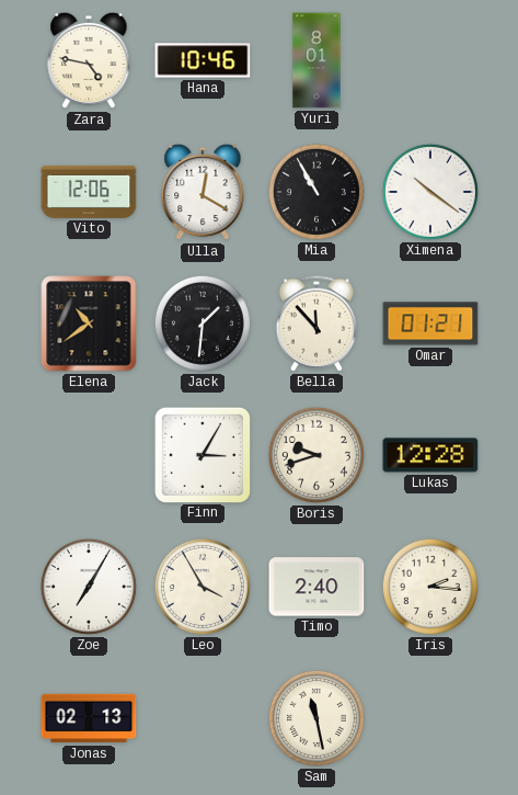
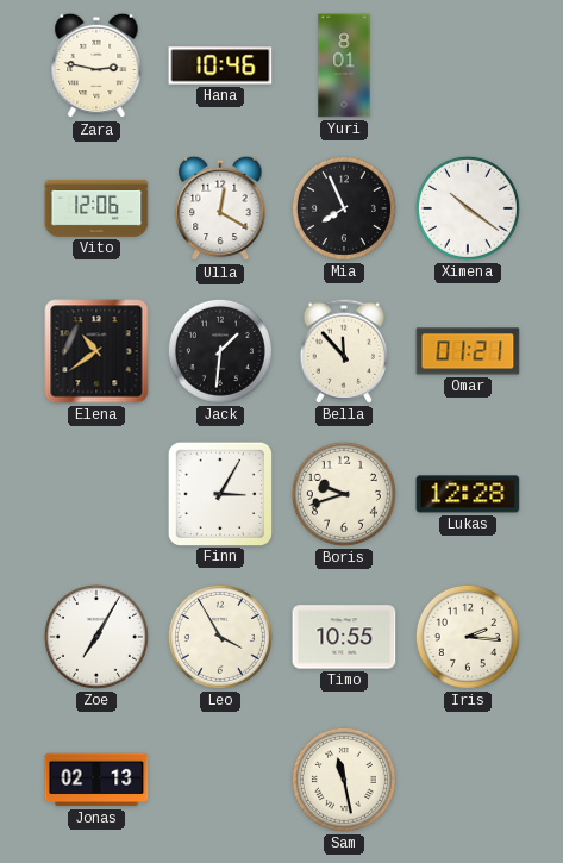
Zara: 4:47 -> 2:47 (96, 65)
Mia: 10:55 -> 7:56 (344, 208)
Timo: 2:40 -> 10:55 (344, 637)
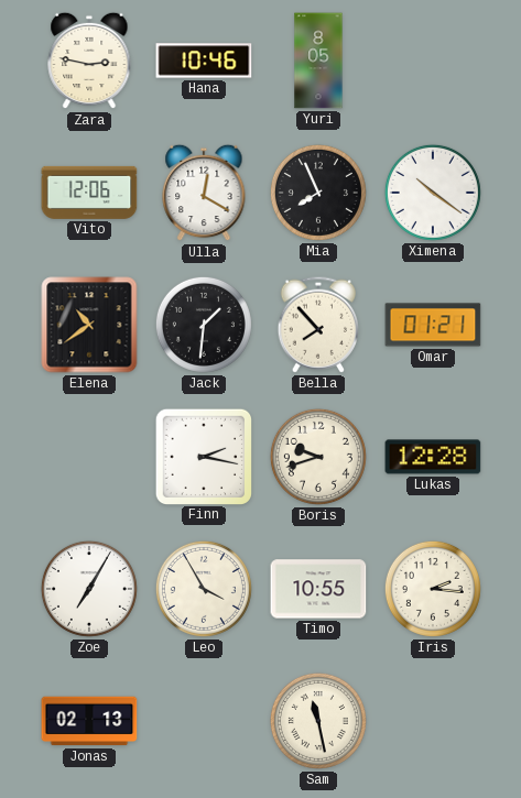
Yuri: 8:01 -> 8:05 (318, 61)
Bella: 11:53 -> 7:53 (317, 325)
Finn: 3:05 -> 2:17 (203, 456)
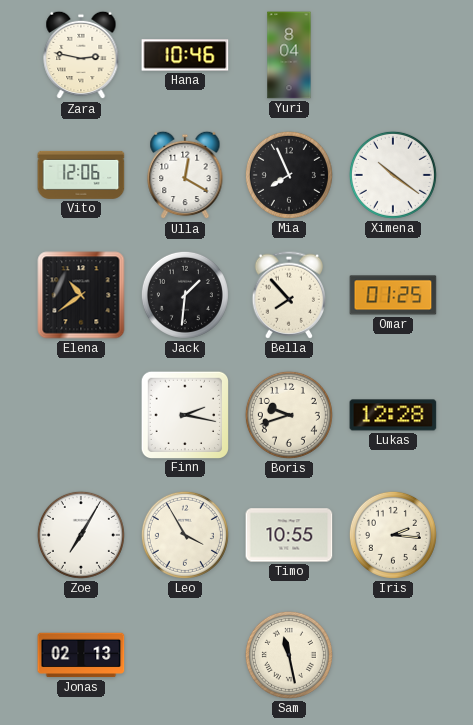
Yuri: 8:05 -> 8:04 (289, 55)
Omar: 01:21 -> 01:25 (393, 295)
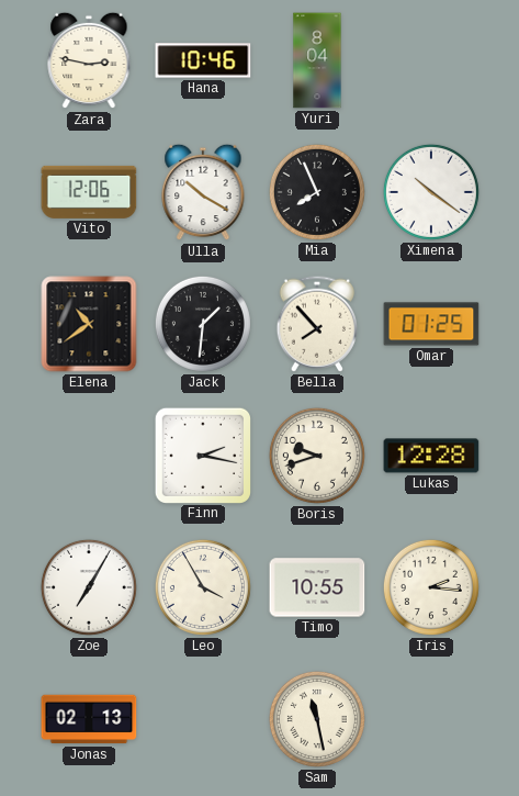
Ulla: 12:20 -> 10:20 (203, 192)
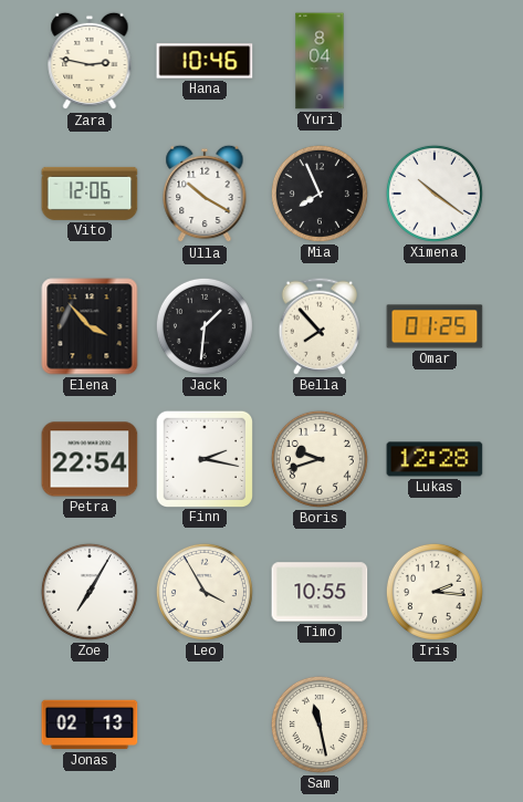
Elena: 10:39 -> 3:53 (90, 326)
Petra: none -> 22:54 (90, 459)
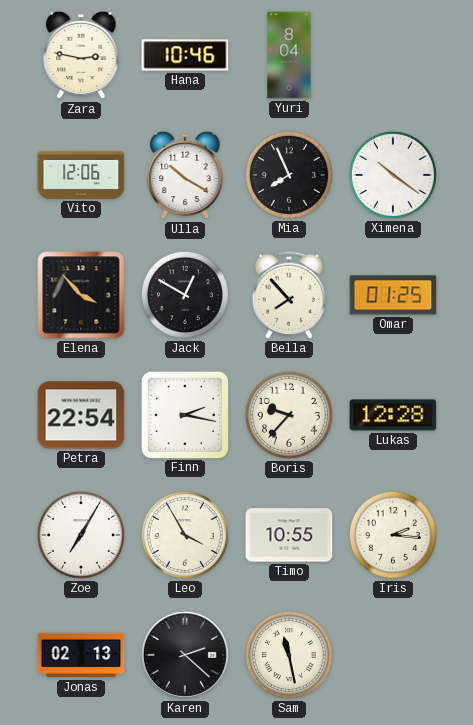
Jack: 1:31 -> 12:50 (185, 295)
Boris: 9:42 -> 9:37 (289, 415)
Karen: none -> 2:22 (185, 655)
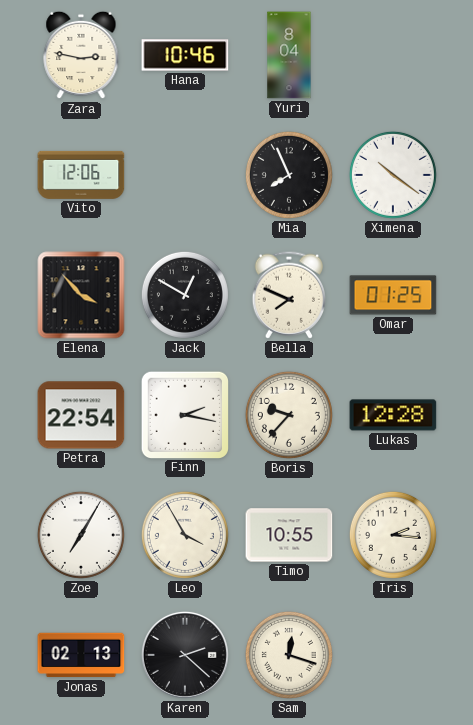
Ulla: 10:20 -> none (185, 175)
Bella: 7:53 -> 7:49 (288, 295)
Sam: 11:28 -> 12:18 (289, 655)
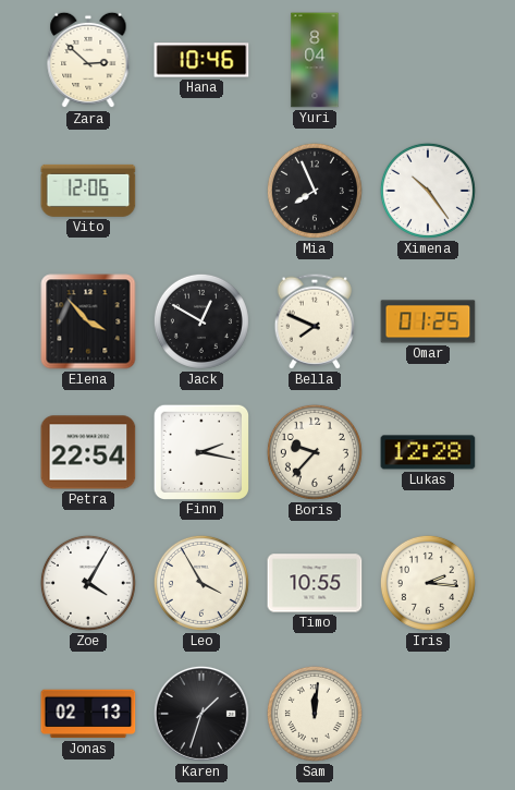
Zara: 2:47 -> 2:52 (88, 60)
Ximena: 10:21 -> 10:24 (428, 191)
Zoe: 7:05 -> 4:05 (88, 583)
Karen: 2:22 -> 1:33 (201, 714)
Sam: 12:18 -> 12:01 (315, 714)
